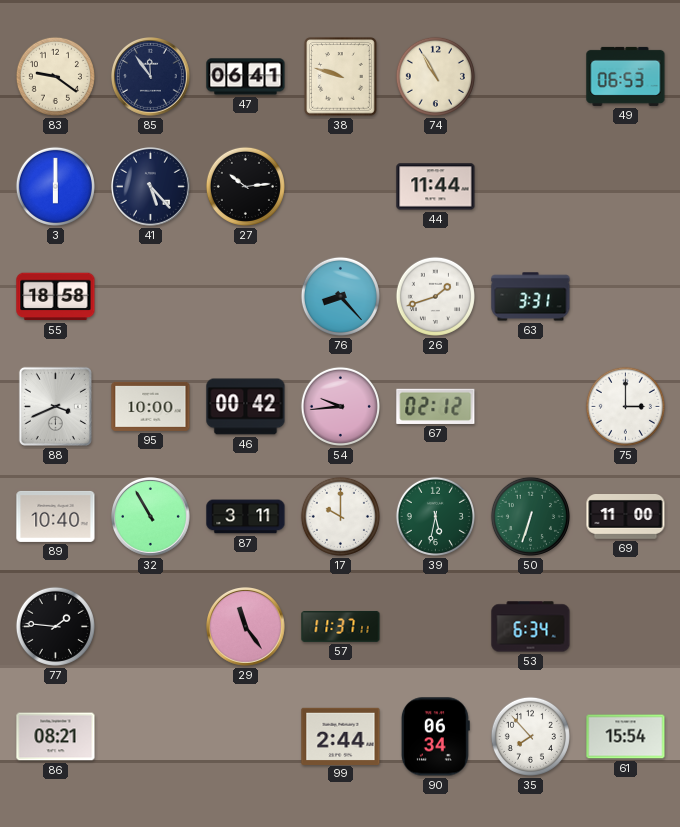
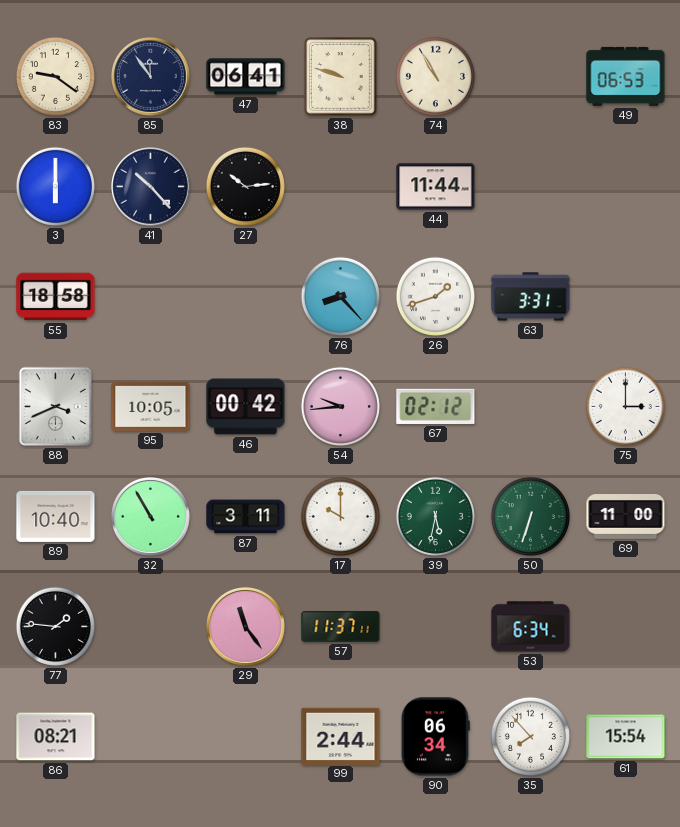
41: 5:23 -> 10:23 (151, 187)
95: 10:00 -> 10:05 (151, 406)
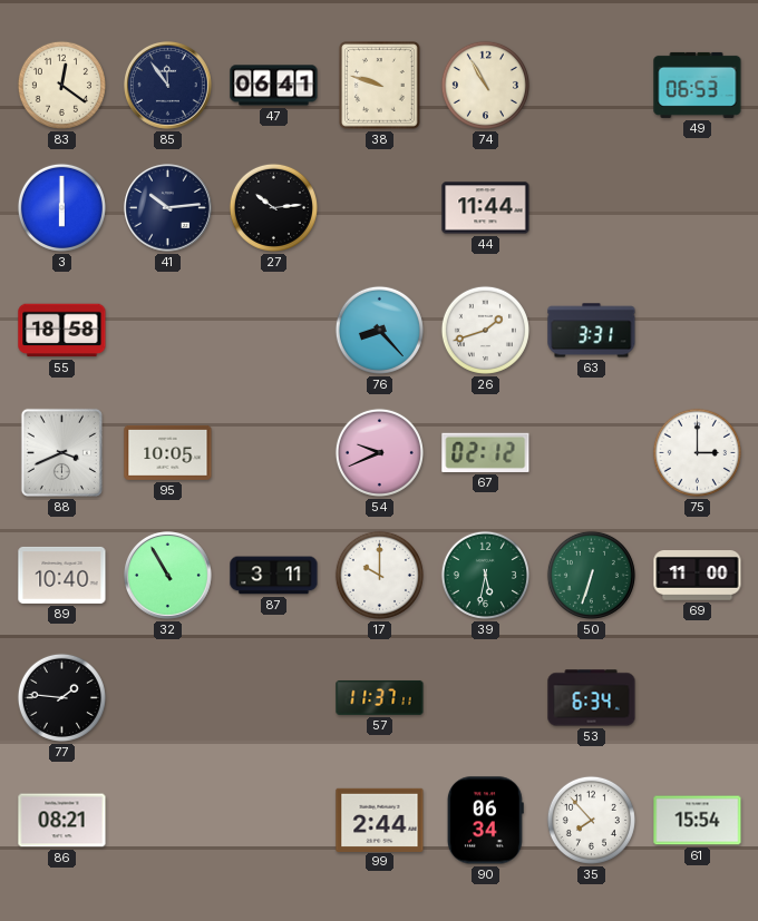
83: 9:21 -> 12:21 (61, 85)
41: 10:23 -> 10:14 (168, 208)
46: 00:42 -> none (246, 407)
54: 9:44 -> 9:41 (379, 452)
29: 11:24 -> none (246, 627)
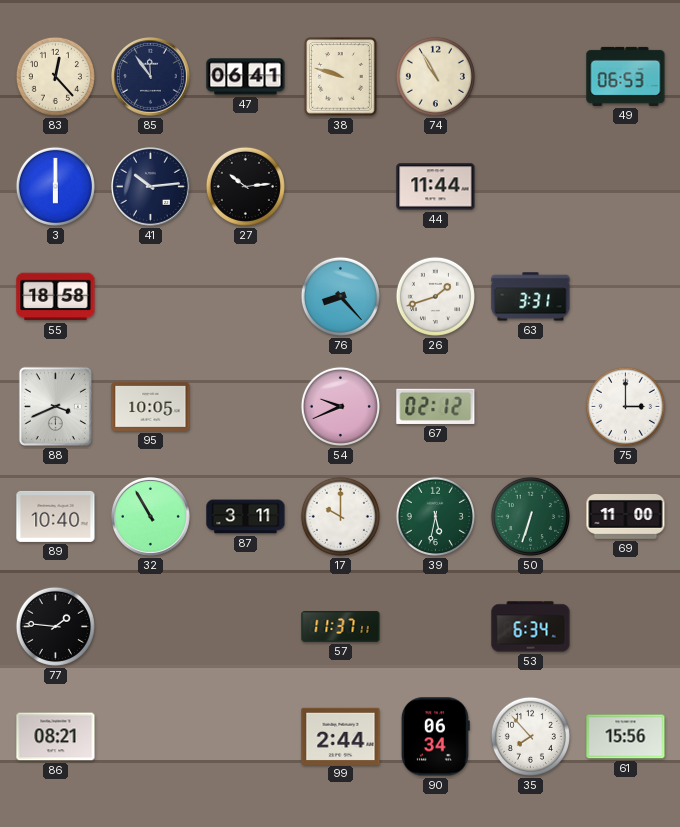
83: 12:21 -> 12:23 (55, 76)
61: 15:54 -> 15:56 (626, 737)
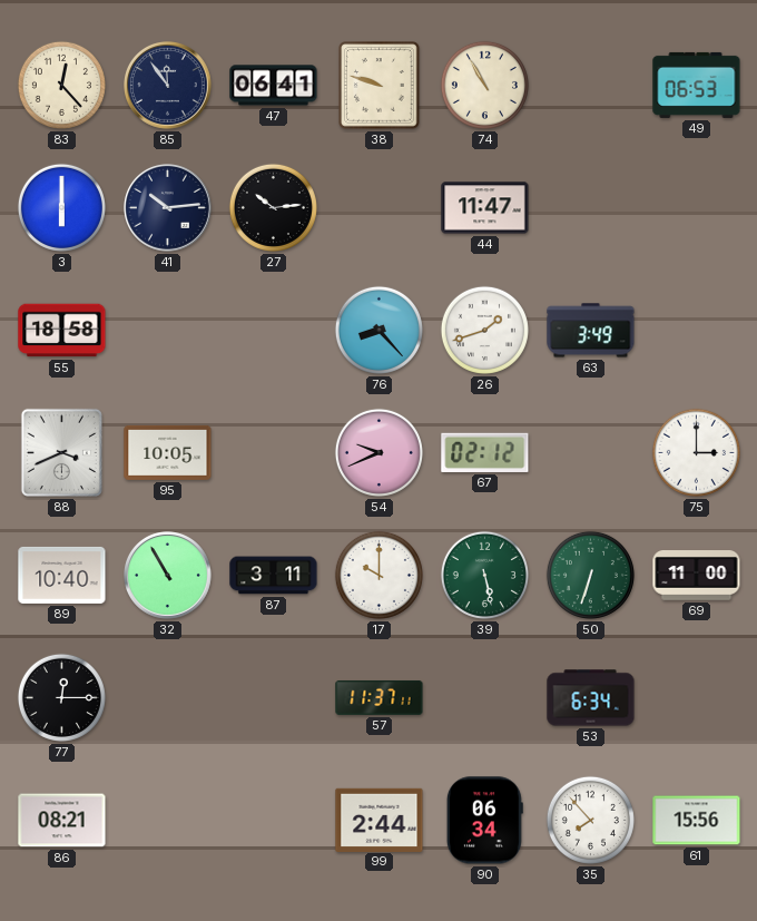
44: 11:44 -> 11:47 (485, 208)
63: 3:31 -> 3:49 (591, 331)
39: 5:32 -> 5:28 (484, 575)
77: 1:46 -> 12:15 (61, 697)
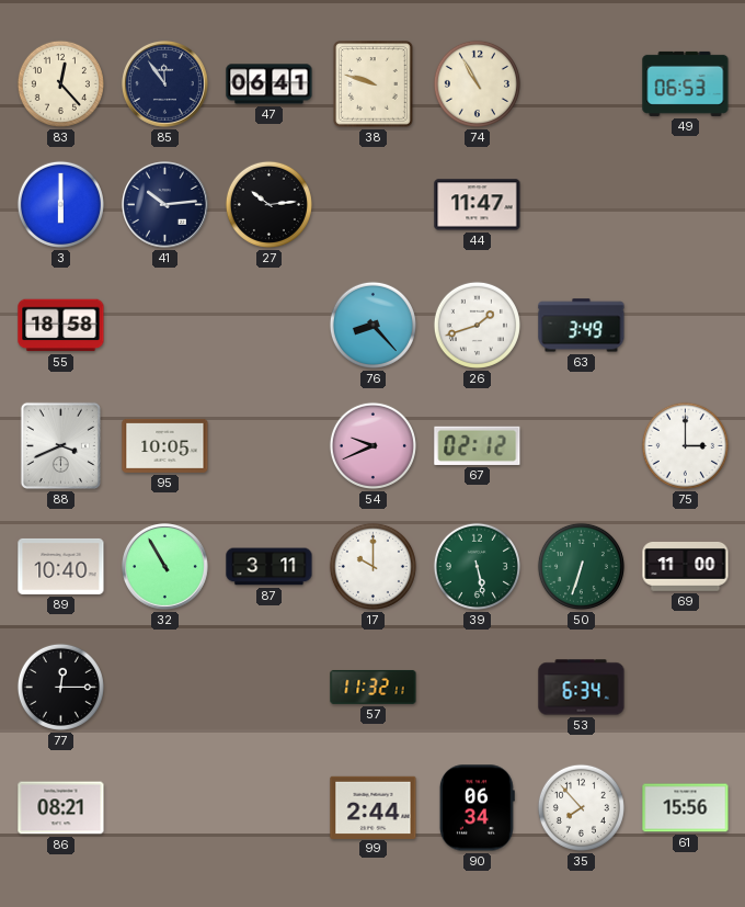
57: 11:37 -> 11:32 (374, 687)
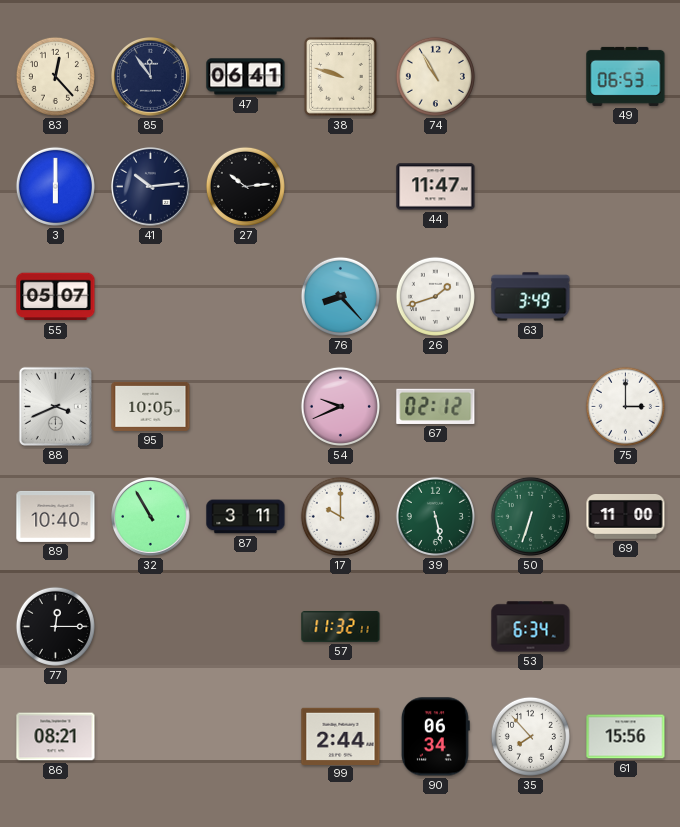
55: 18:58 -> 05:07 (56, 297)
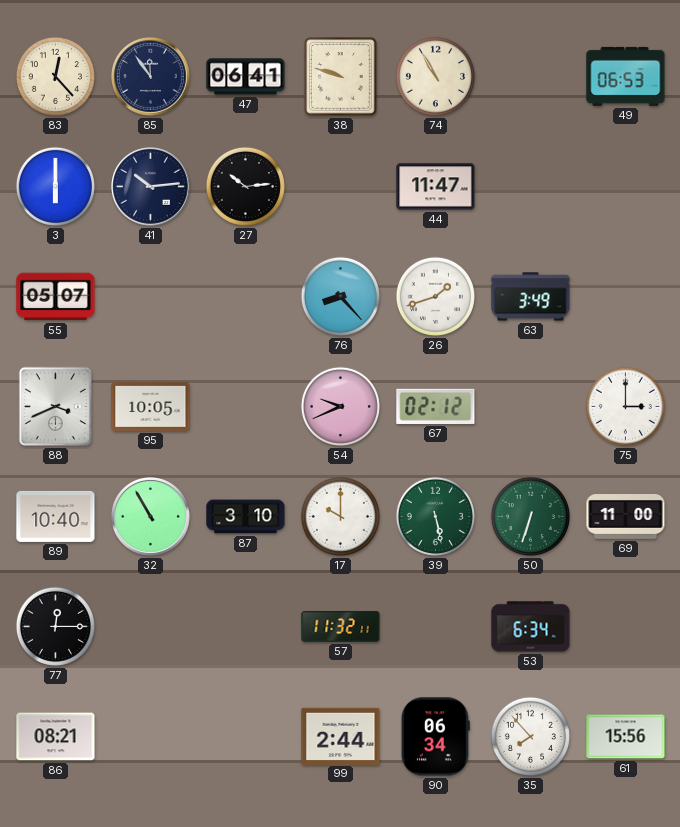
87: 3:11 -> 3:10 (246, 517)
